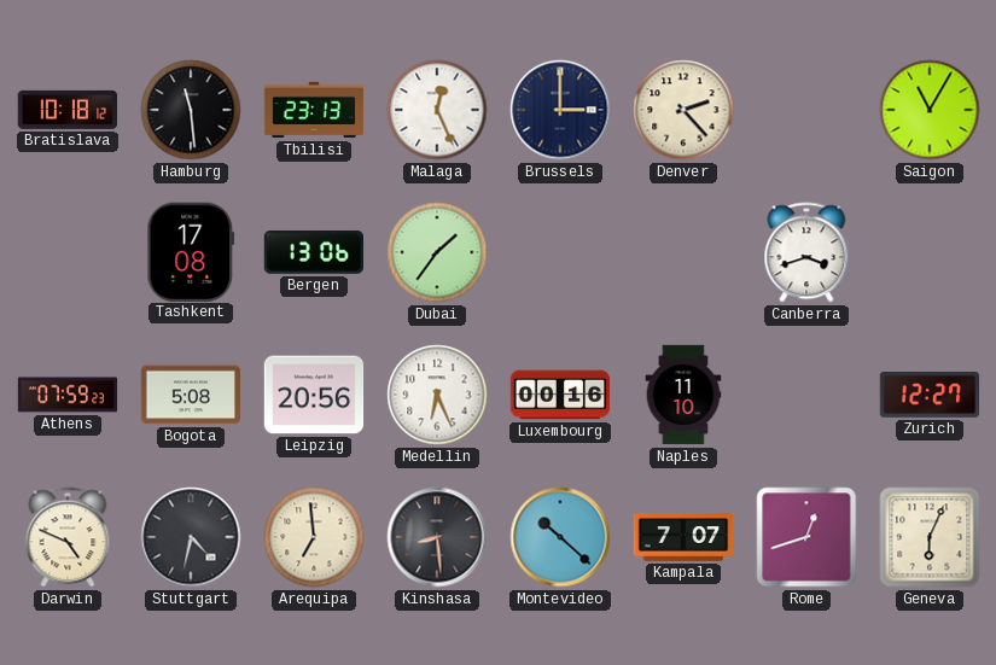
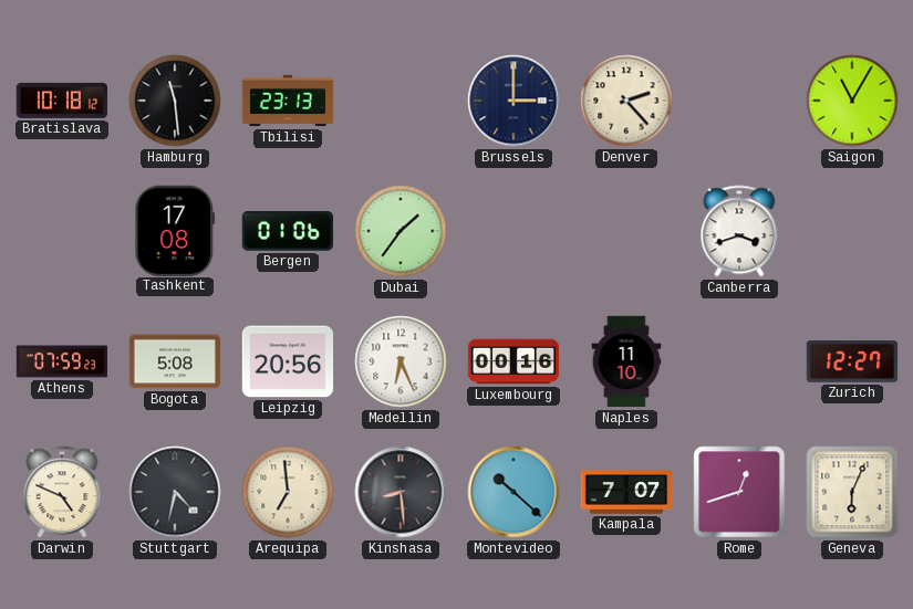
Malaga: 12:26 -> none (437, 110)
Bergen: 13:06 -> 01:06 (287, 232)
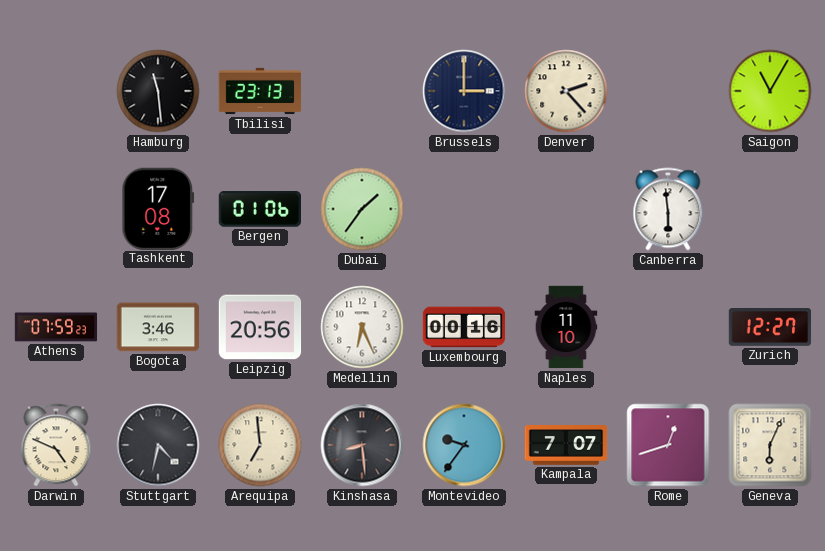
Bratislava: 10:18 -> none (61, 101)
Canberra: 3:42 -> 5:59 (668, 209)
Bogota: 5:08 -> 3:46 (158, 327)
Montevideo: 10:22 -> 9:36 (464, 445)
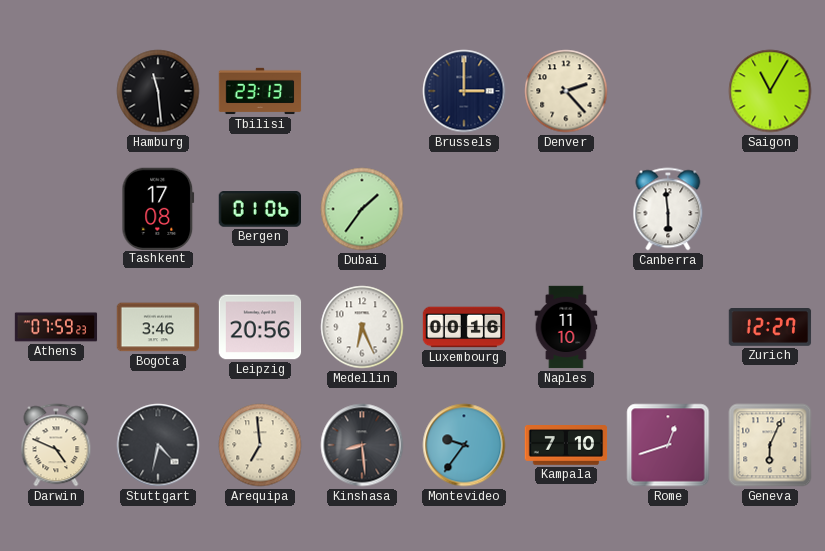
Kampala: 7:07 -> 7:10 (566, 445)
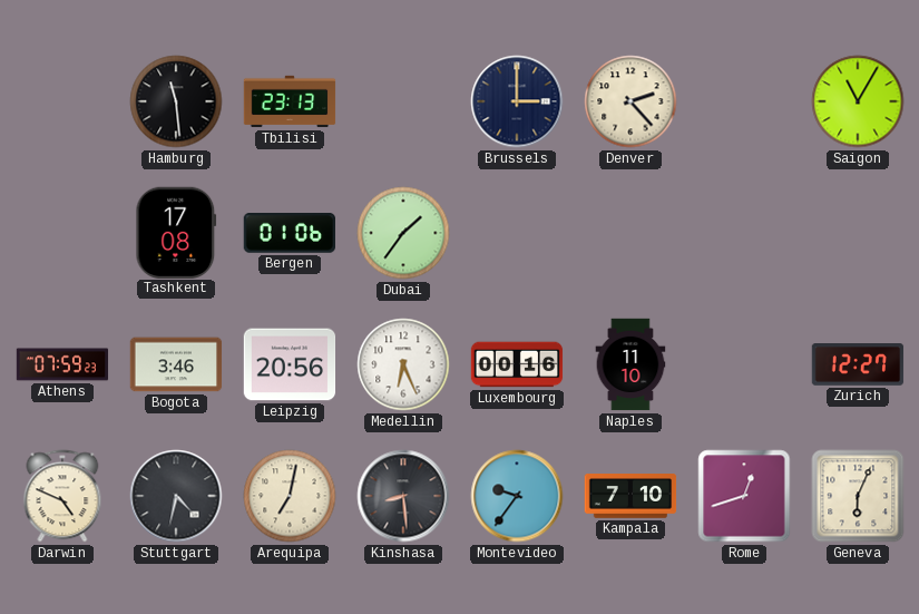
Canberra: 5:59 -> none (668, 209)
Arequipa: 6:59 -> 7:02 (290, 496)
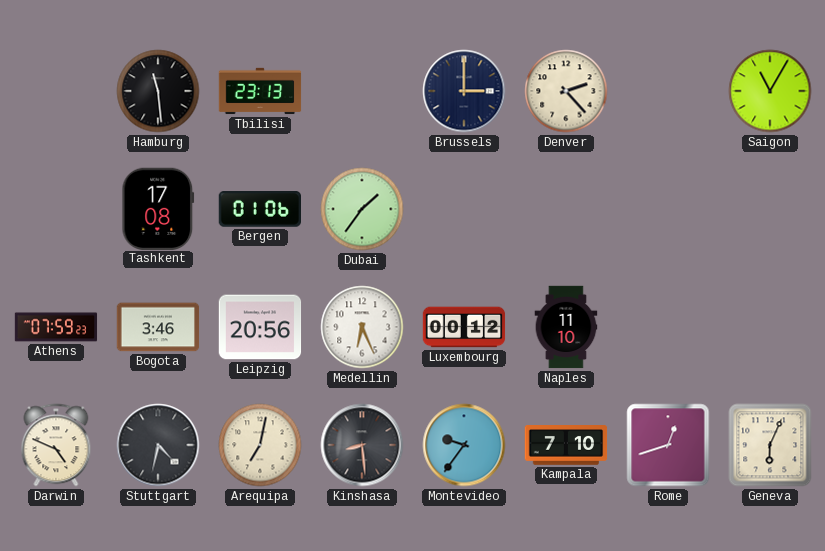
Luxembourg: 00:16 -> 00:12 (464, 327)
Zurich: 12:27 -> none (858, 366)
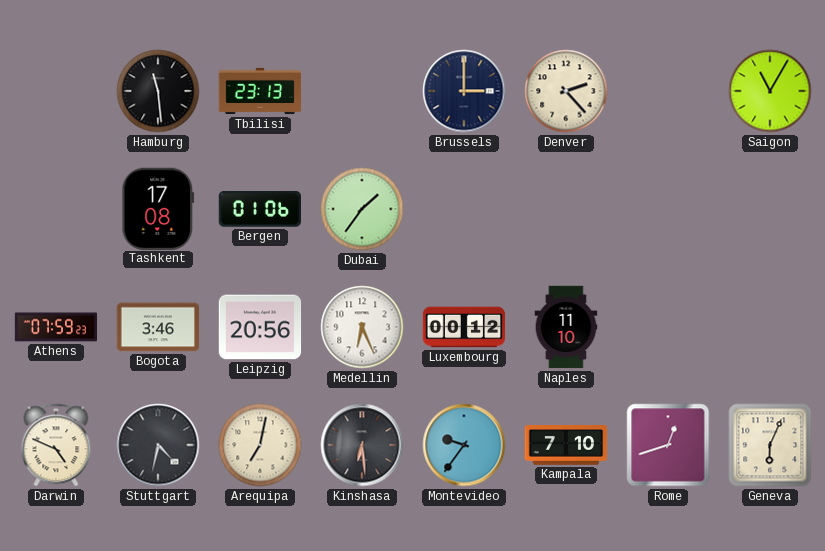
Kinshasa: 8:29 -> 6:29 (362, 445)
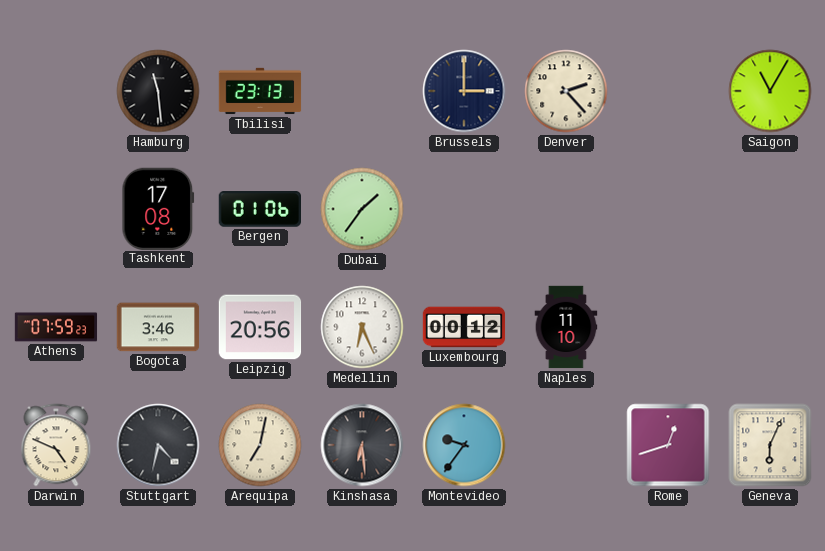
Kampala: 7:10 -> none (566, 445)
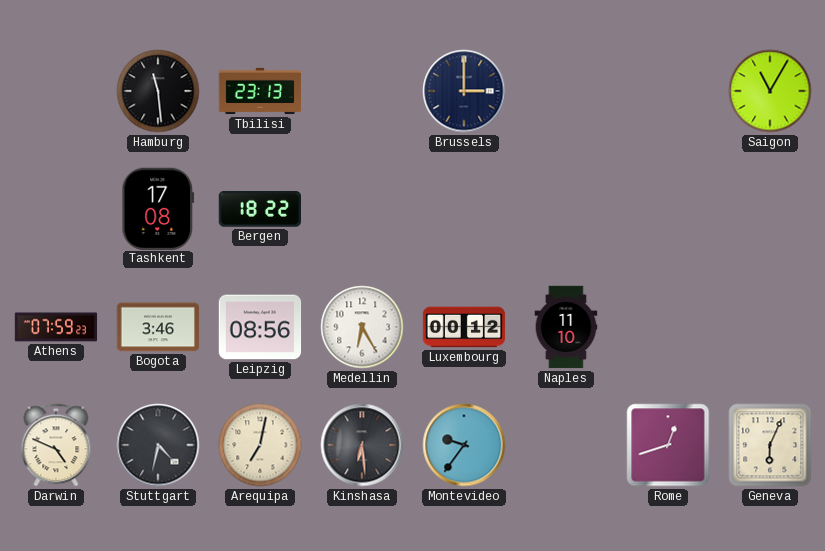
Denver: 2:23 -> none (566, 91)
Bergen: 01:06 -> 18:22 (259, 210)
Dubai: 1:36 -> none (362, 209)
Leipzig: 20:56 -> 08:56 (260, 327)
Medellin: 6:26 -> 6:25 (362, 327)
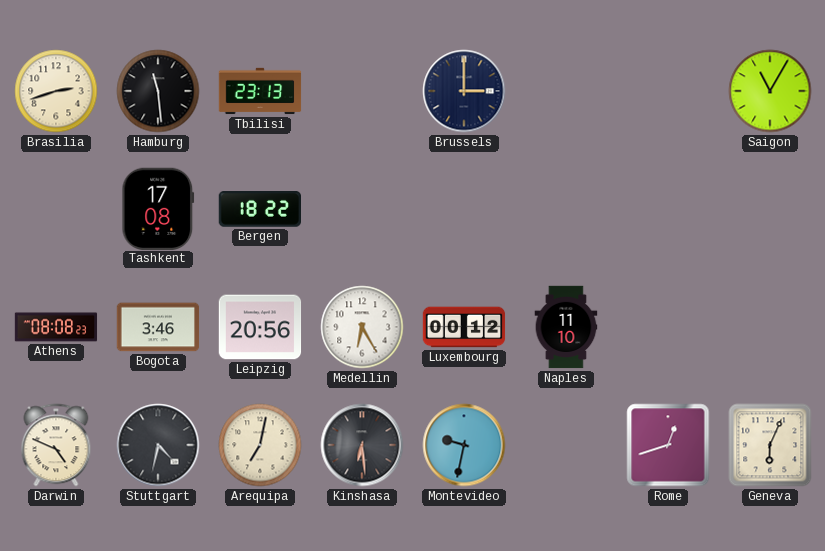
Brasilia: none -> 2:42 (56, 91)
Athens: 07:59 -> 08:08 (56, 327)
Leipzig: 08:56 -> 20:56 (260, 327)
Montevideo: 9:36 -> 9:32 (464, 445)
